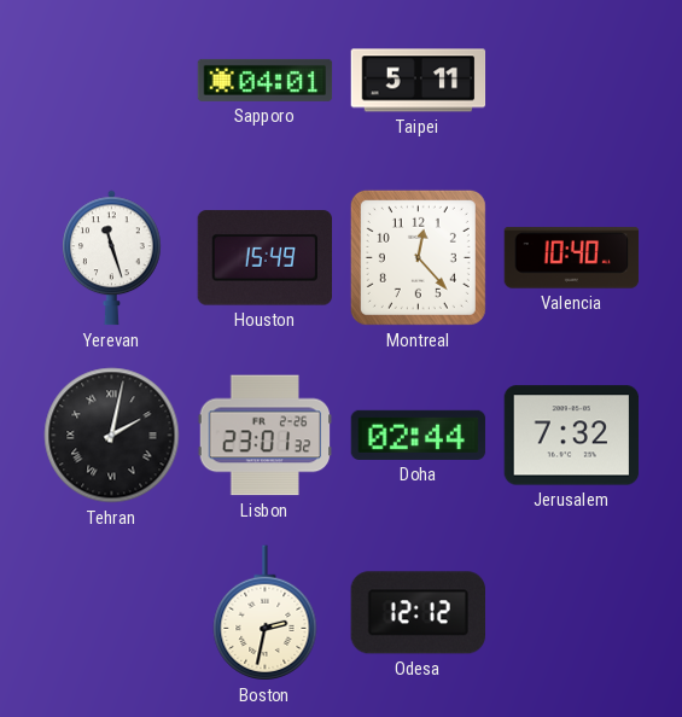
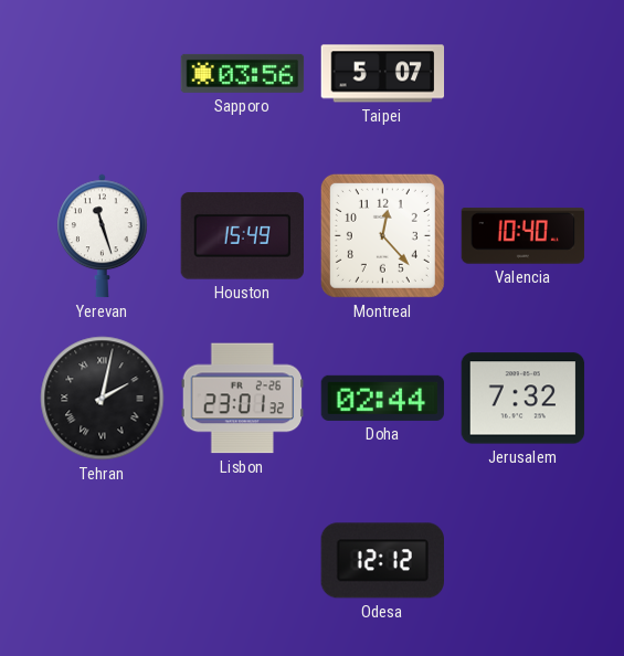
Sapporo: 04:01 -> 03:56 (243, 73)
Taipei: 5:11 -> 5:07 (383, 74)
Boston: 2:32 -> none (266, 613)
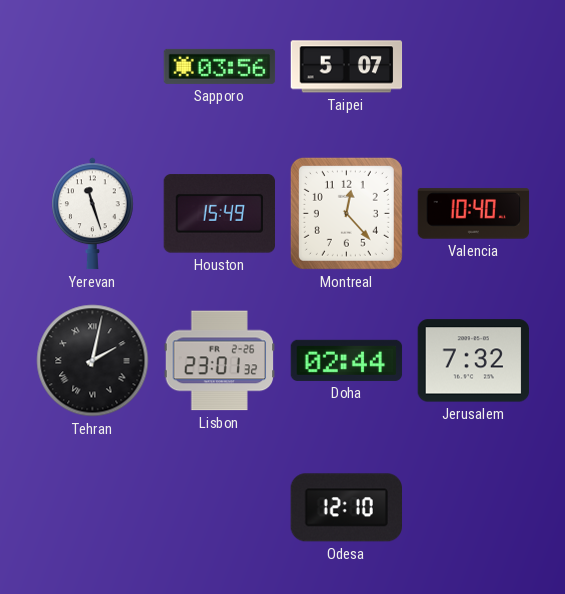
Odesa: 12:12 -> 12:10 (346, 508)
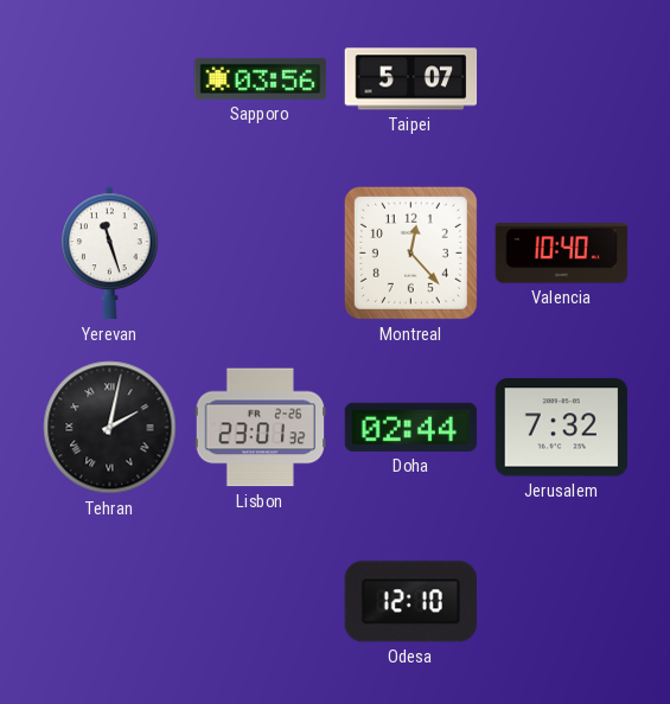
Houston: 15:49 -> none (219, 214)
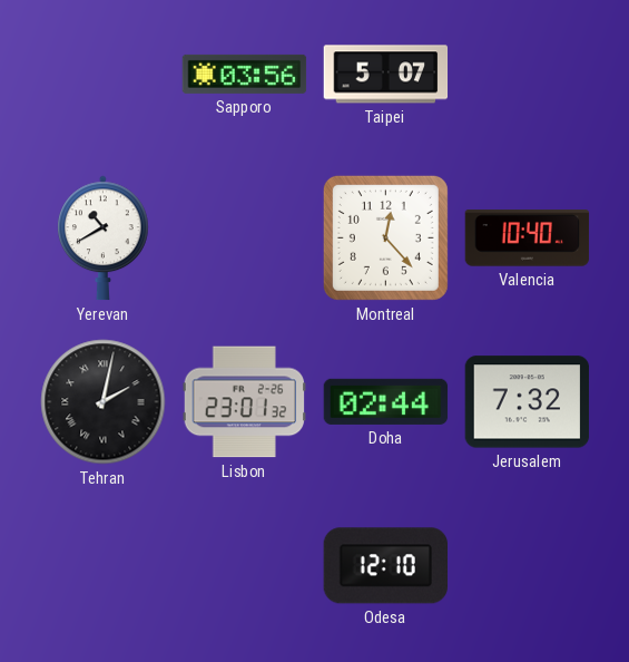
Yerevan: 11:27 -> 10:40 (104, 238)
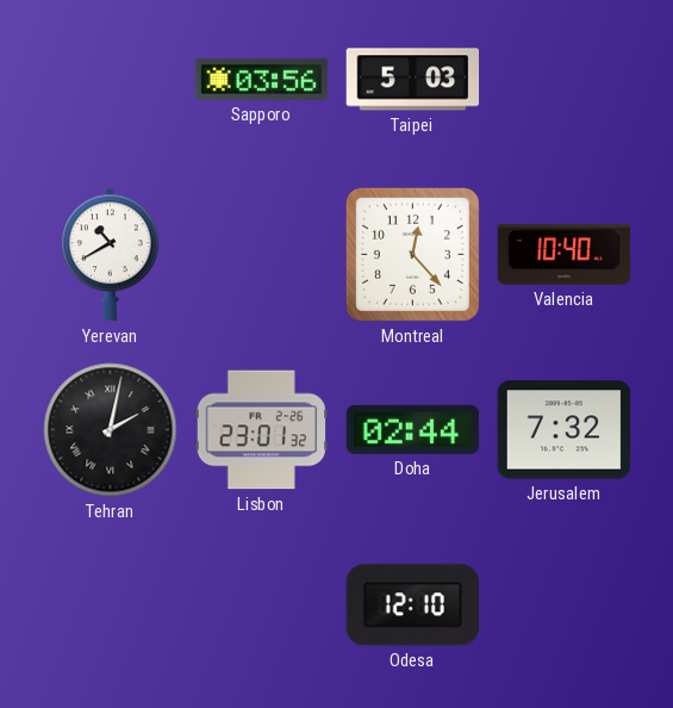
Taipei: 5:07 -> 5:03 (413, 80)
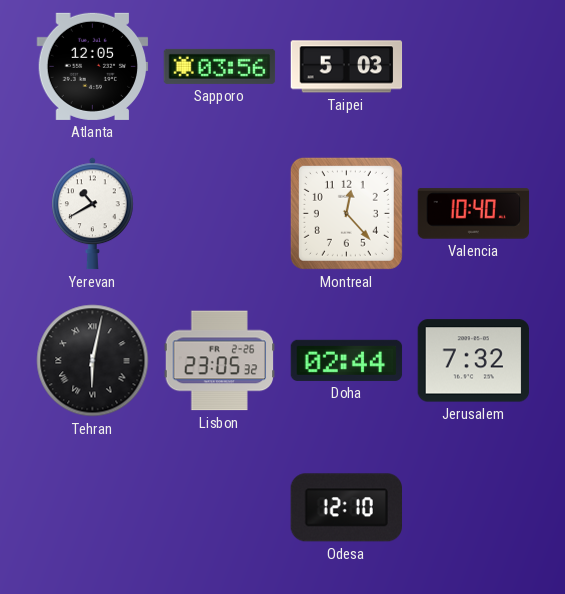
Atlanta: none -> 12:05 (93, 66)
Tehran: 2:02 -> 6:02 (93, 361)
Lisbon: 23:01 -> 23:05 (220, 361)
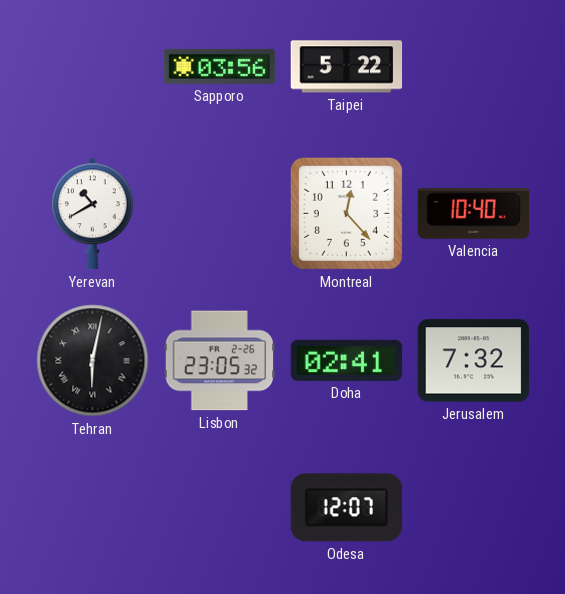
Atlanta: 12:05 -> none (93, 66)
Taipei: 5:03 -> 5:22 (347, 67)
Doha: 02:44 -> 02:41 (347, 360)
Odesa: 12:10 -> 12:07 (346, 508)
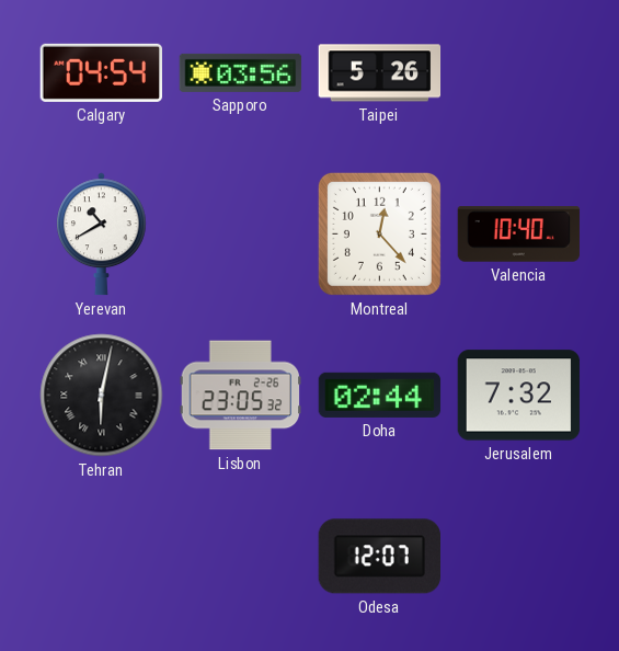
Calgary: none -> 04:54 (101, 72)
Taipei: 5:22 -> 5:26 (380, 73)
Doha: 02:41 -> 02:44 (380, 395)
